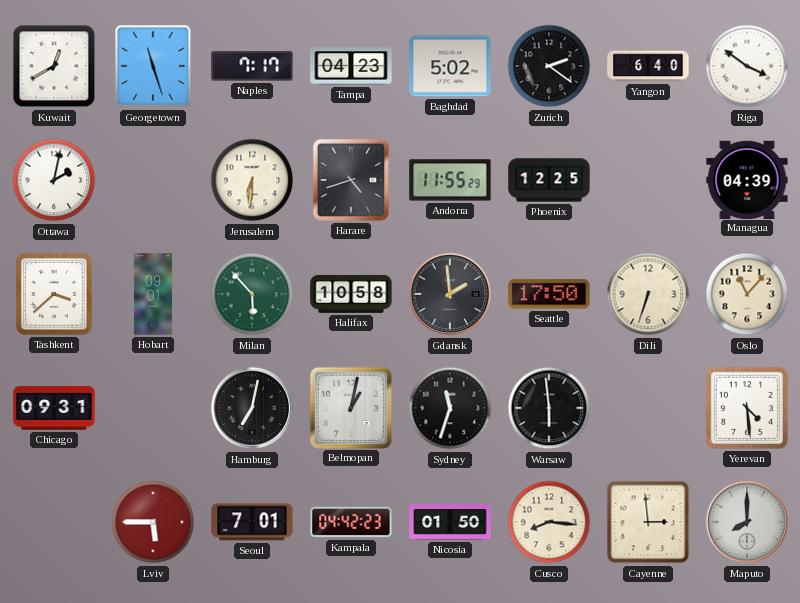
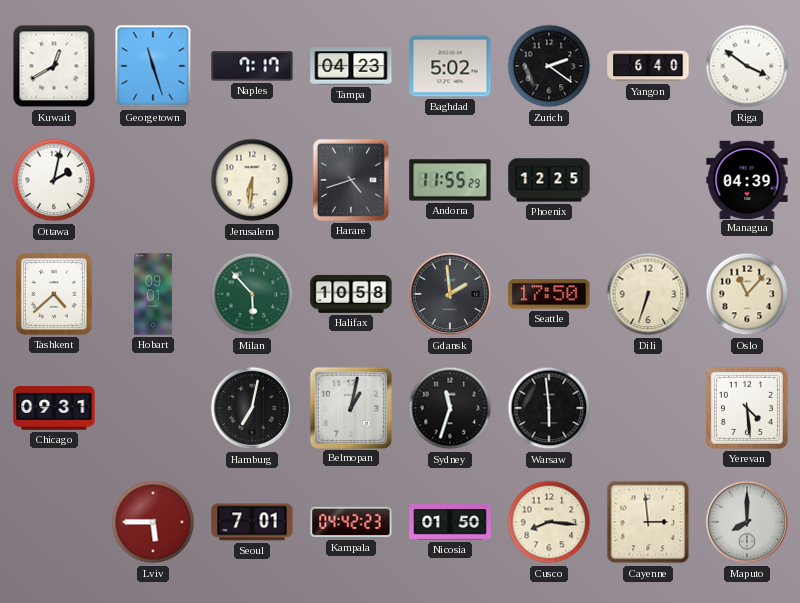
Tashkent: 3:38 -> 4:38 (55, 295)
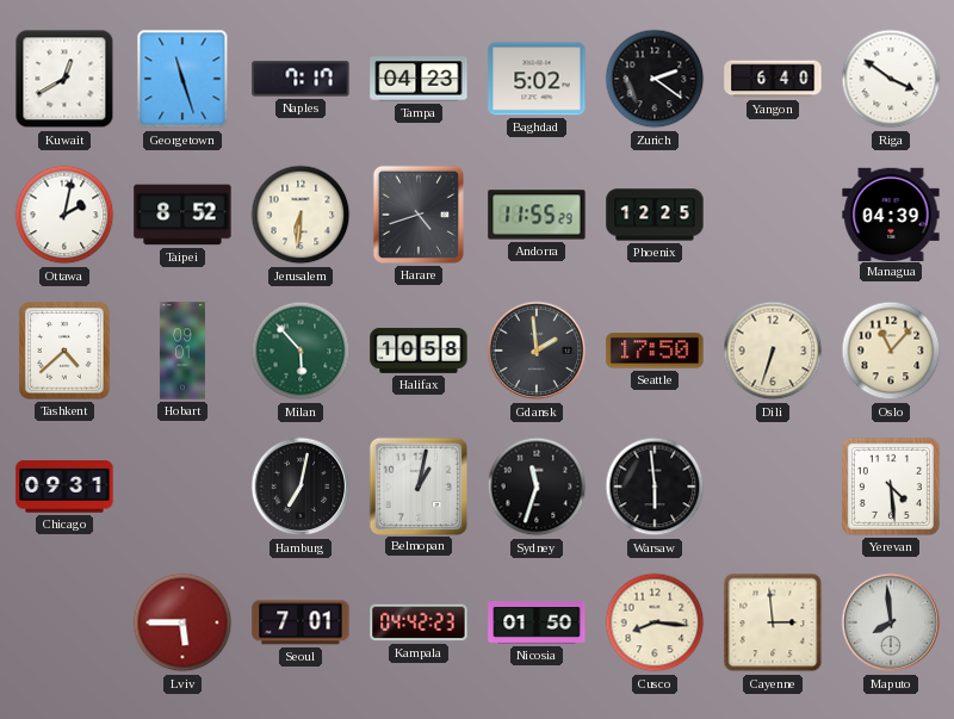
Taipei: none -> 8:52 (182, 215)
Maputo: 8:00 -> 7:59 (891, 622)
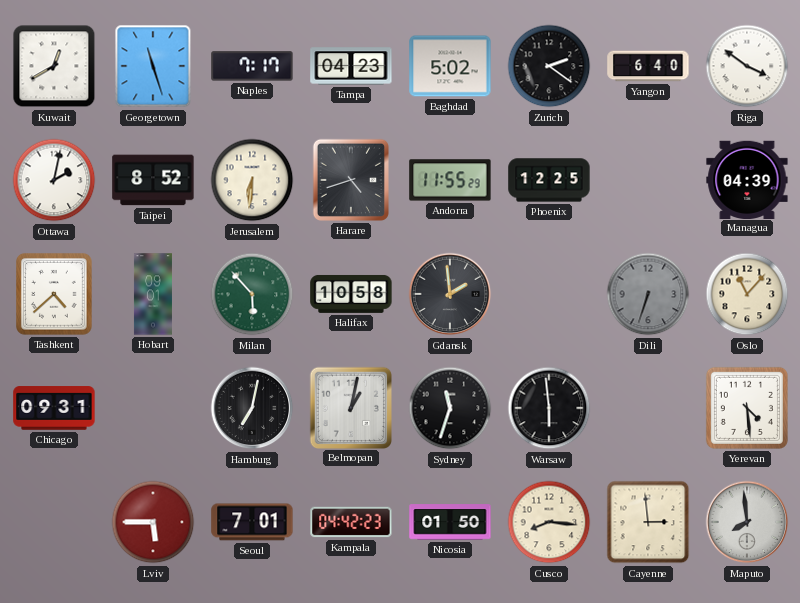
Seattle: 17:50 -> none (655, 351)
Dili dial: cream -> grey (648, 294)
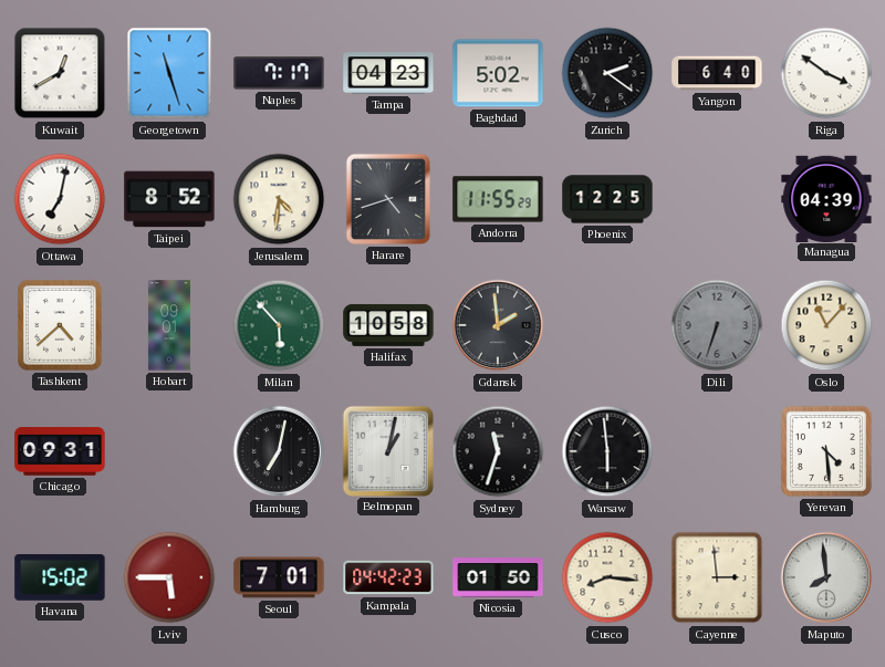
Ottawa: 2:02 -> 7:02 (60, 199)
Jerusalem: 6:31 -> 4:31 (279, 199)
Havana: none -> 15:02 (60, 579)
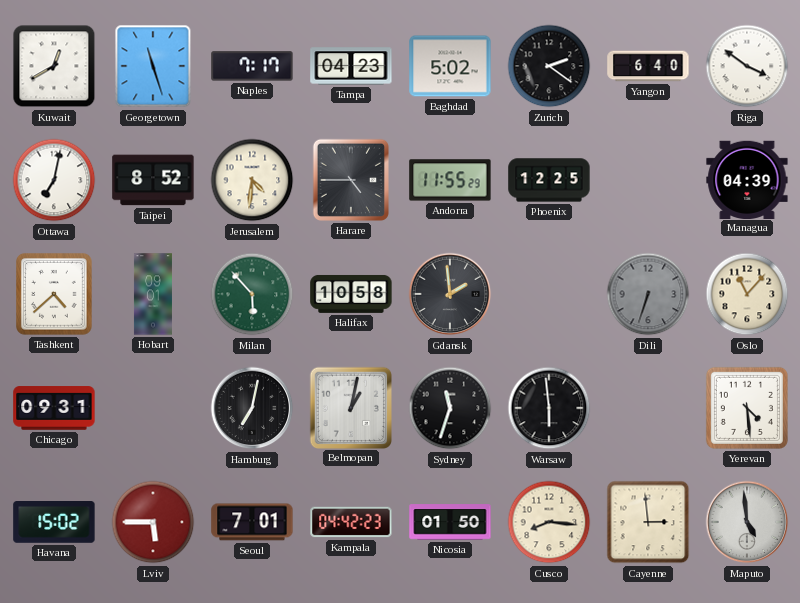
Harare: 4:42 -> 4:45 (351, 180)
Maputo: 7:59 -> 4:59 (747, 522)
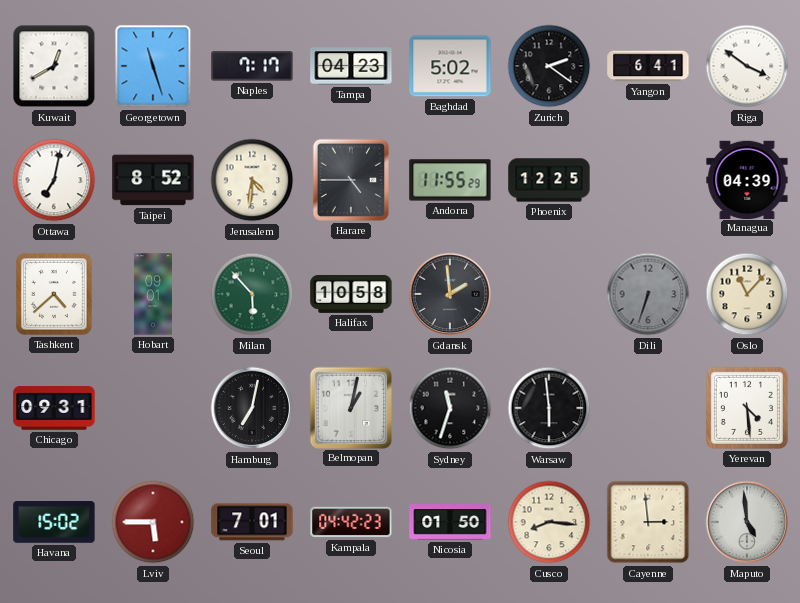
Yangon: 6:40 -> 6:41 (648, 66)
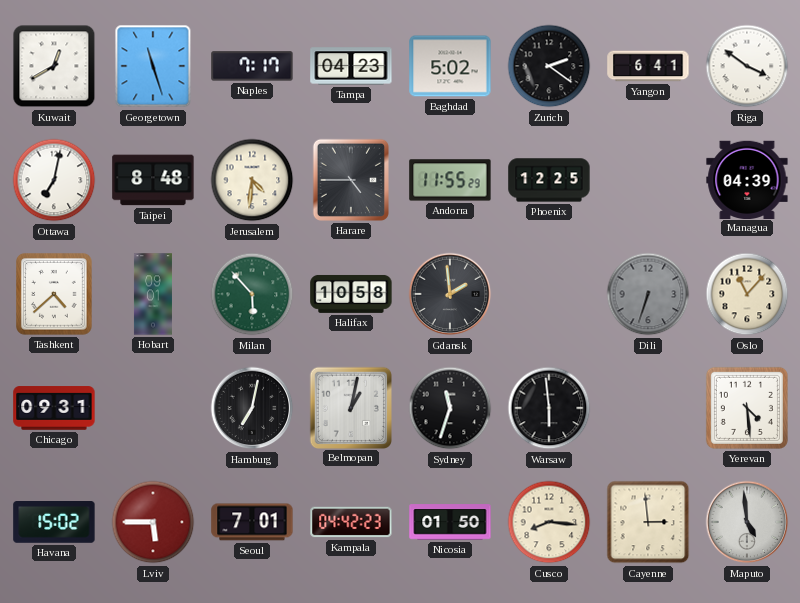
Taipei: 8:52 -> 8:48 (153, 180)
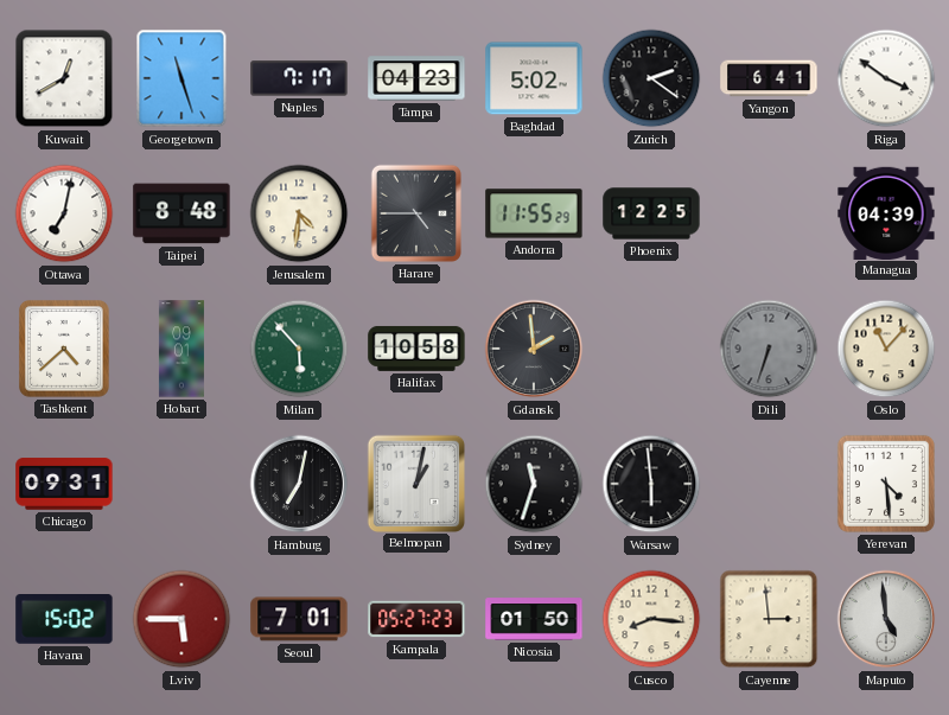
Kampala: 04:42 -> 05:27 (416, 619)
